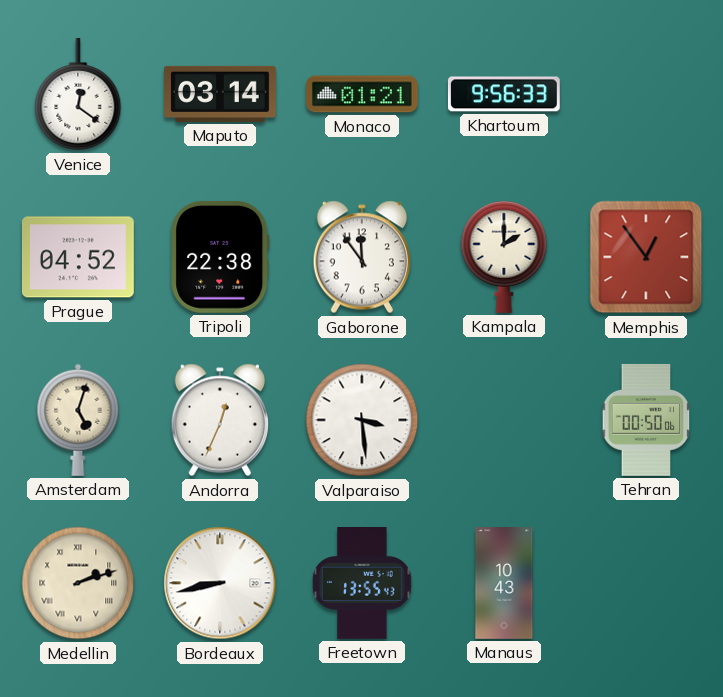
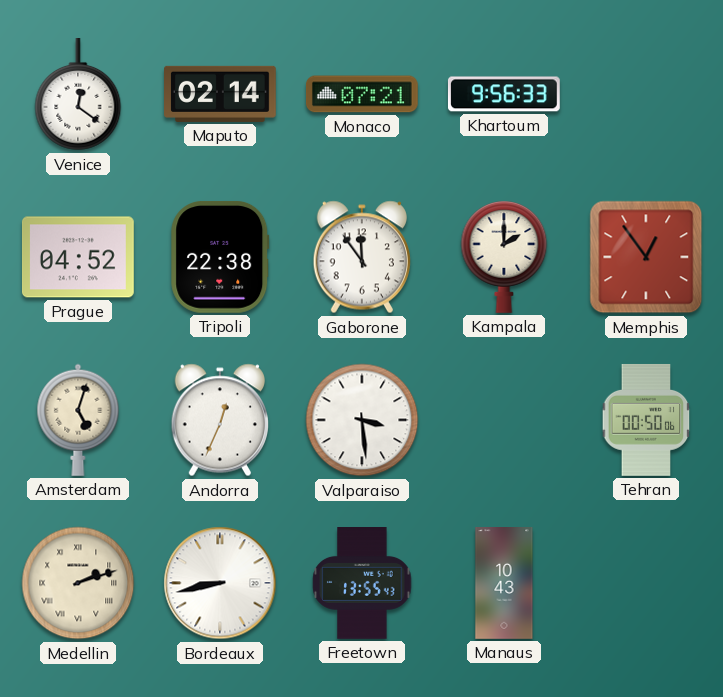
Maputo: 03:14 -> 02:14 (221, 94)
Monaco: 01:21 -> 07:21 (362, 94)
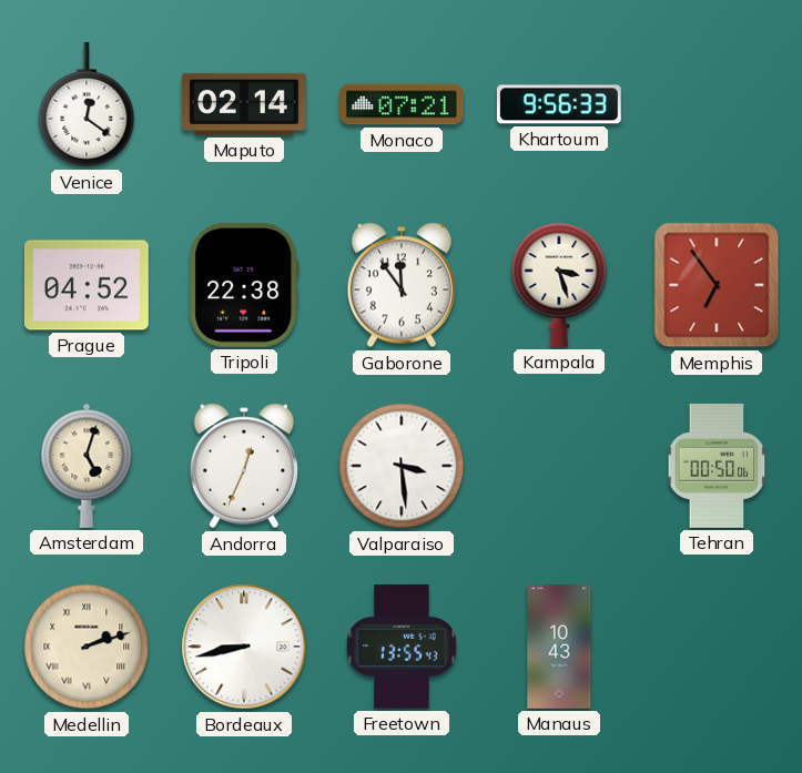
Kampala: 2:00 -> 3:27 (559, 285)
Memphis: 12:54 -> 6:54 (717, 285)
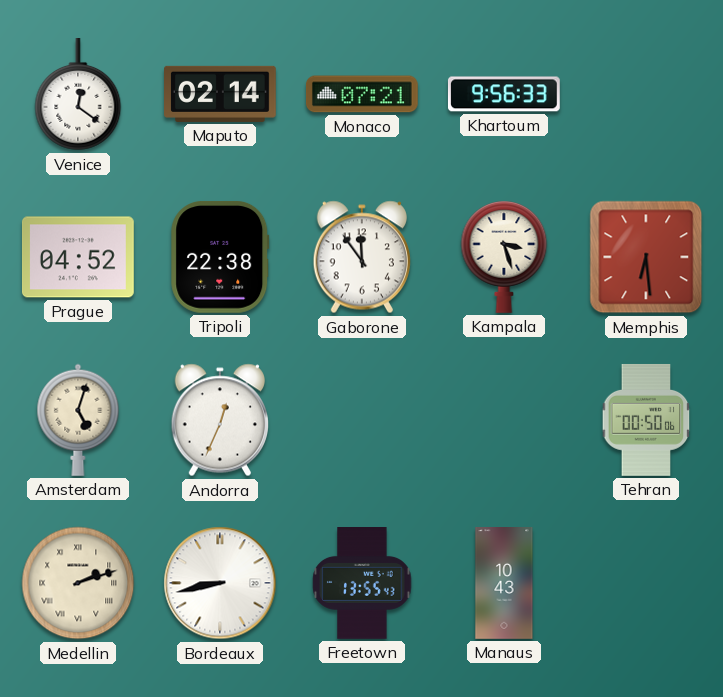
Memphis: 6:54 -> 6:29 (646, 257)
Valparaiso: 3:29 -> none (402, 466)
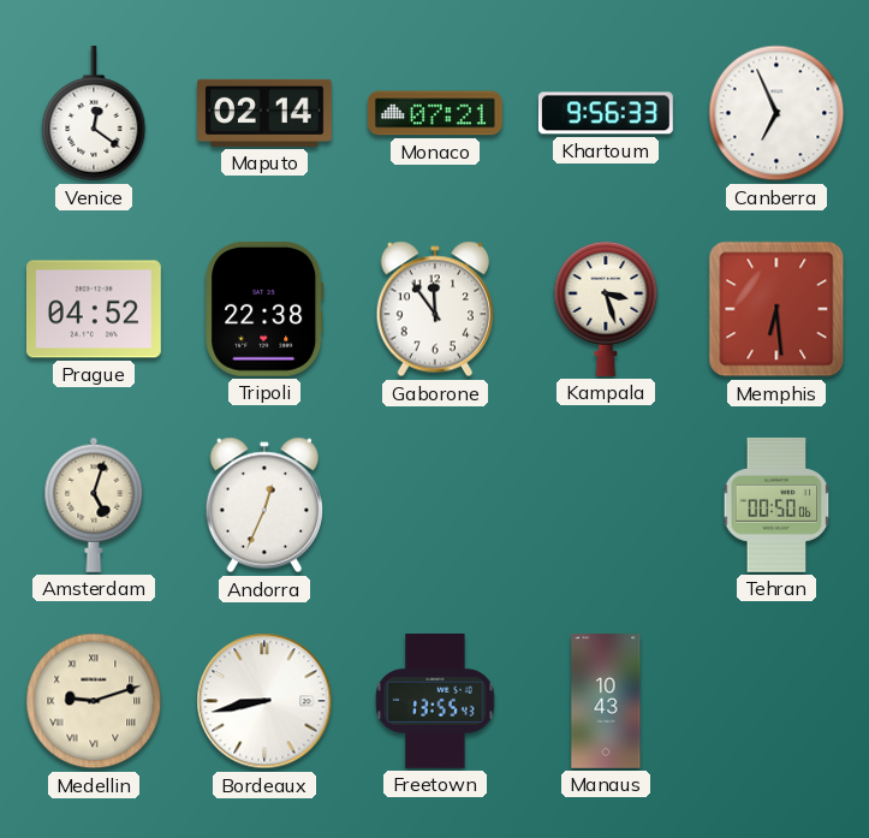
Canberra: none -> 6:56 (776, 113)
Medellin: 2:12 -> 9:12 (94, 701)
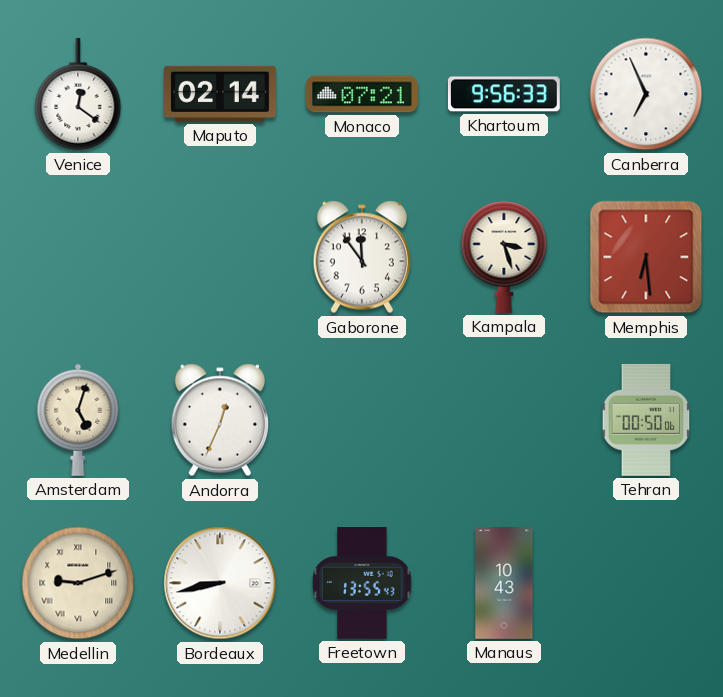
Prague: 04:52 -> none (94, 309)
Tripoli: 22:38 -> none (264, 309)
